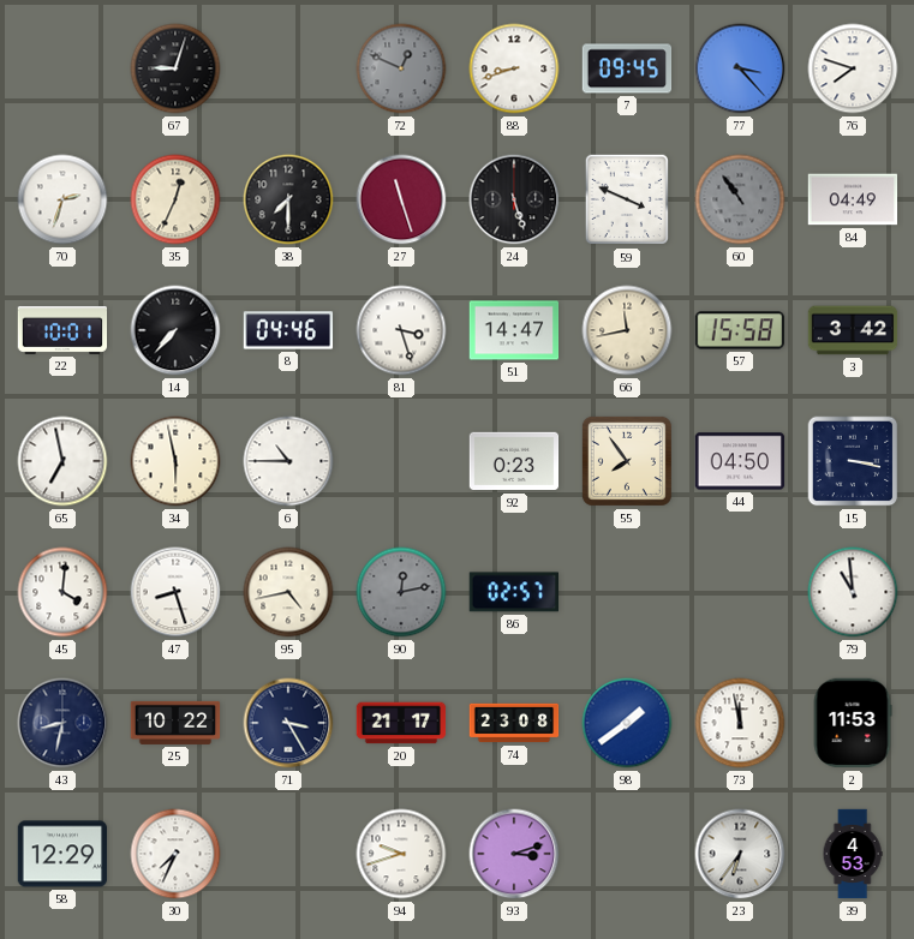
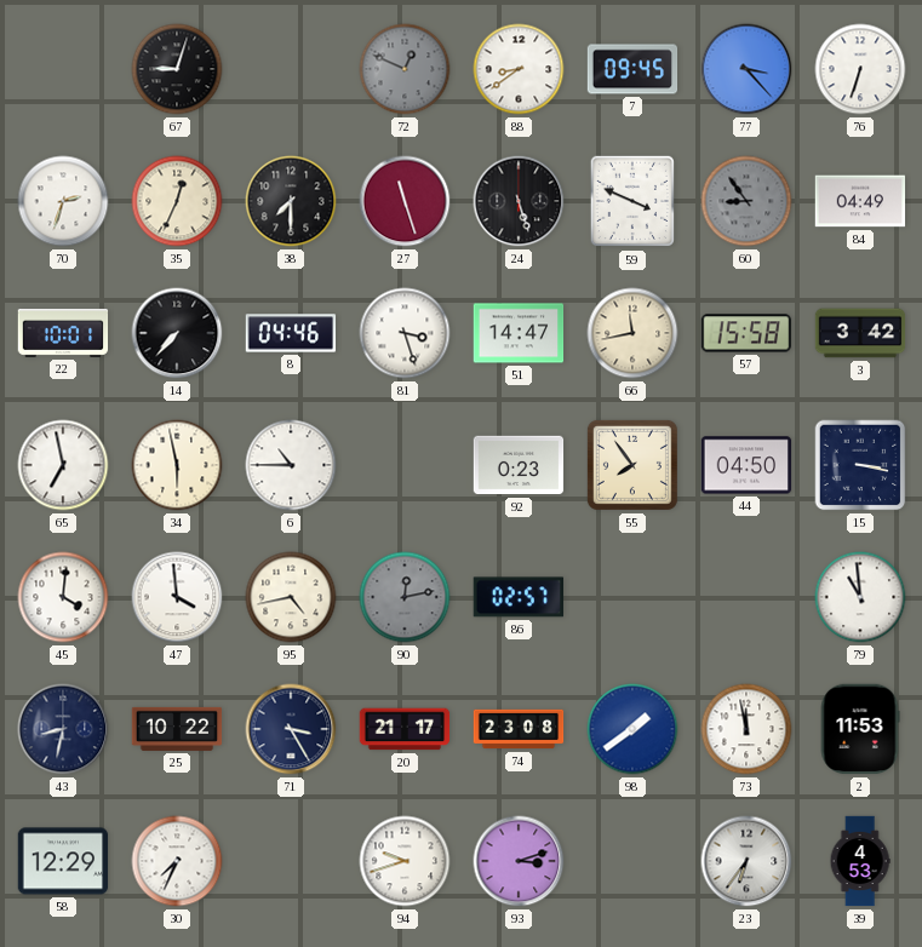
88: 8:42 -> 8:39 (519, 69)
76: 7:48 -> 6:33 (860, 69)
60: 10:54 -> 8:54 (746, 201)
47: 8:27 -> 3:59 (177, 597)
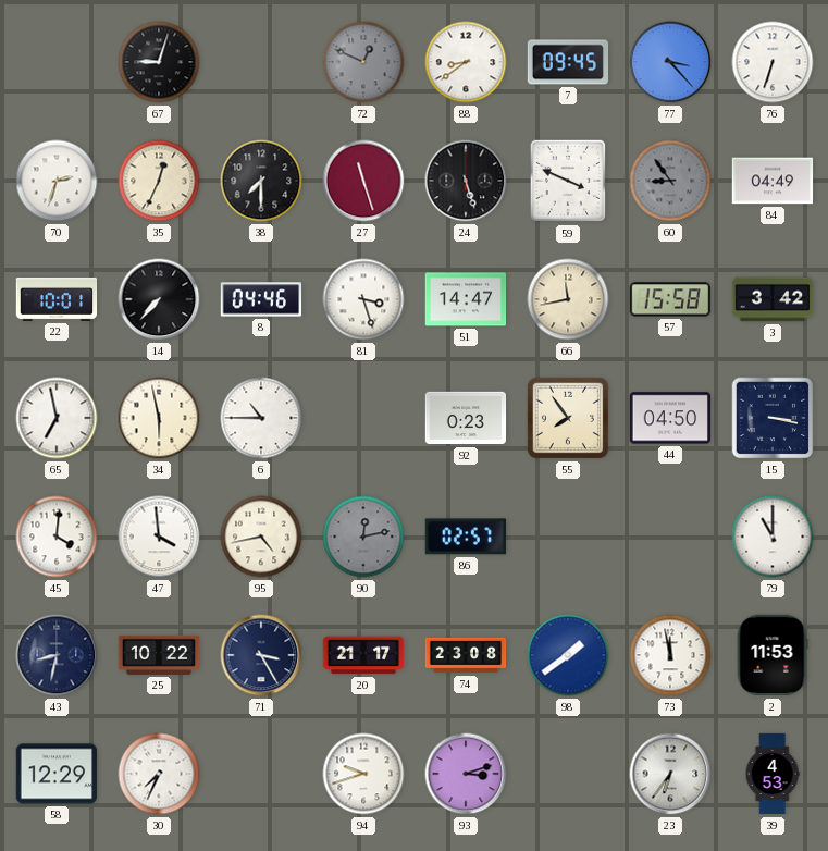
79: 10:59 -> 11:00 (773, 536)
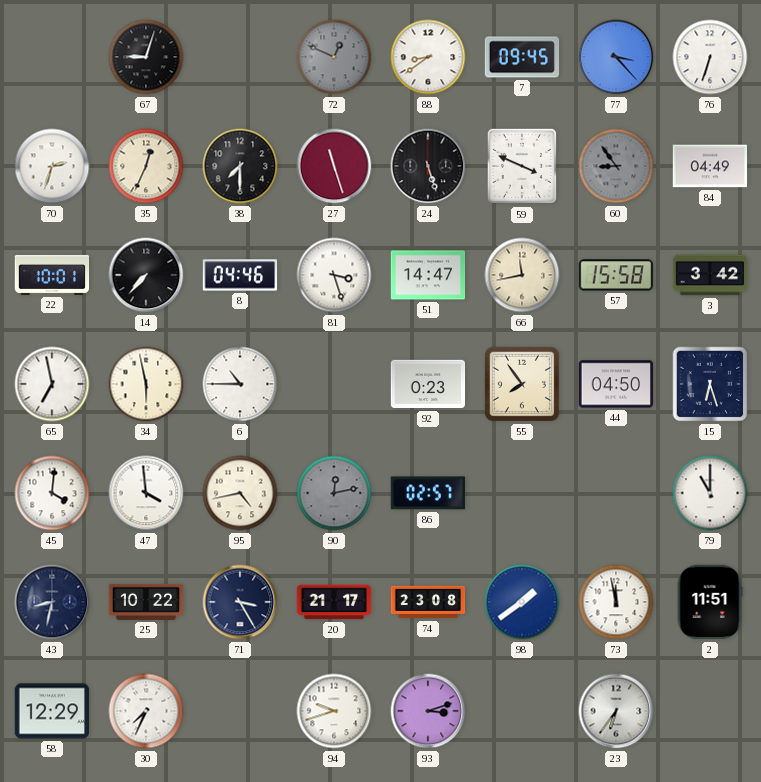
15: 3:17 -> 6:27 (710, 384)
2: 11:53 -> 11:51 (710, 602)
39: 4:53 -> none (773, 774)
